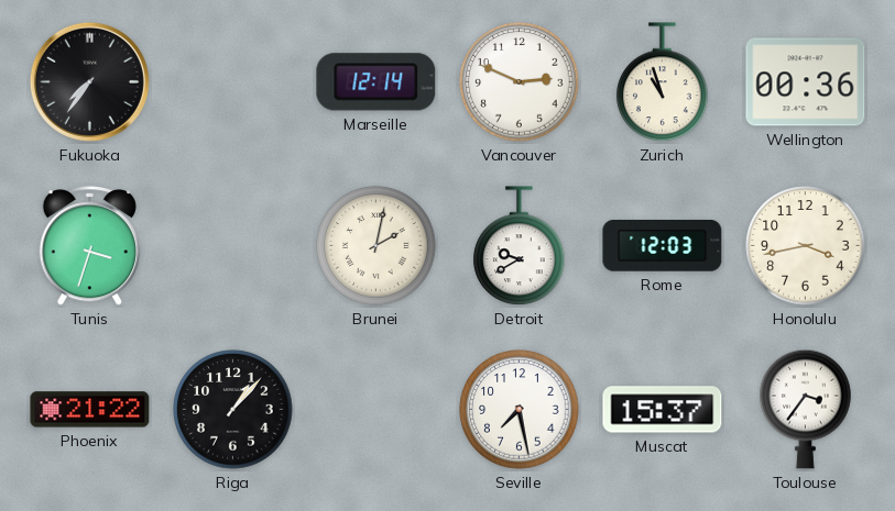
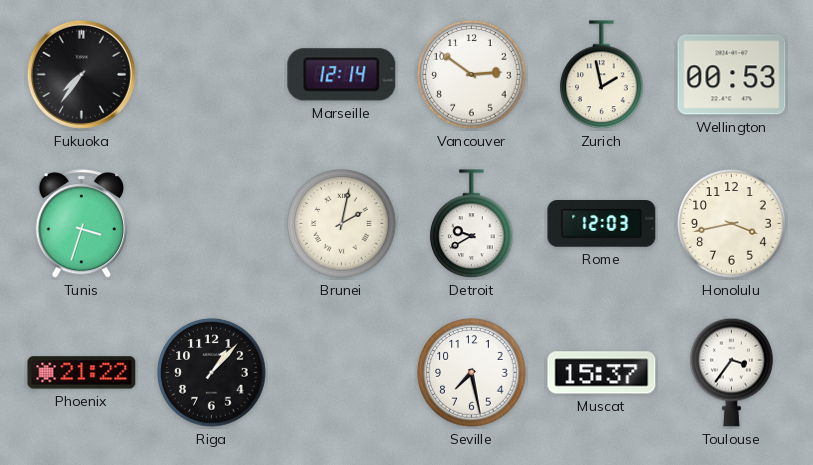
Vancouver: 2:49 -> 2:51 (472, 75)
Zurich: 10:57 -> 1:58 (602, 75)
Wellington: 00:36 -> 00:53 (732, 75)
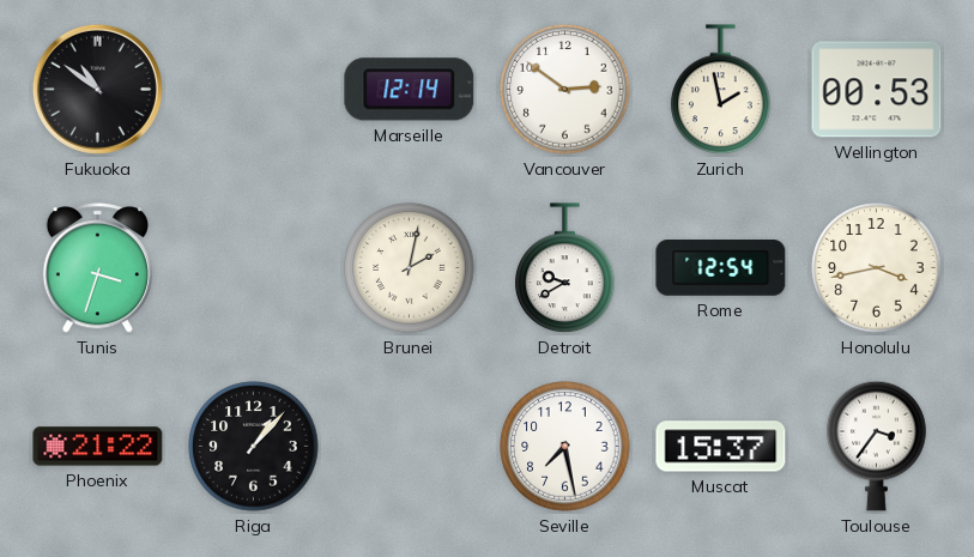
Fukuoka: 7:36 -> 10:51 (97, 89)
Rome: 12:03 -> 12:54 (721, 268)
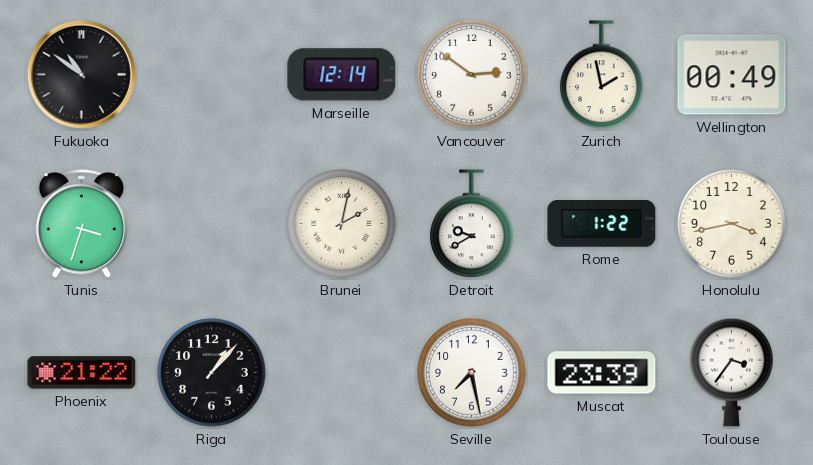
Wellington: 00:53 -> 00:49 (732, 75)
Rome: 12:54 -> 1:22 (602, 224)
Muscat: 15:37 -> 23:39 (602, 373)
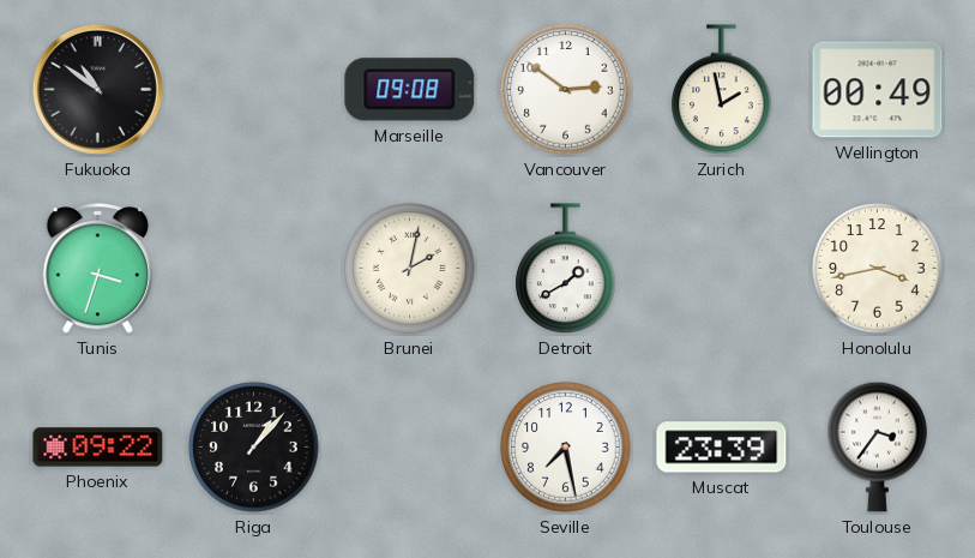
Marseille: 12:14 -> 09:08 (410, 90)
Detroit: 9:40 -> 1:40 (566, 269)
Rome: 1:22 -> none (602, 224)
Phoenix: 21:22 -> 09:22 (98, 448)
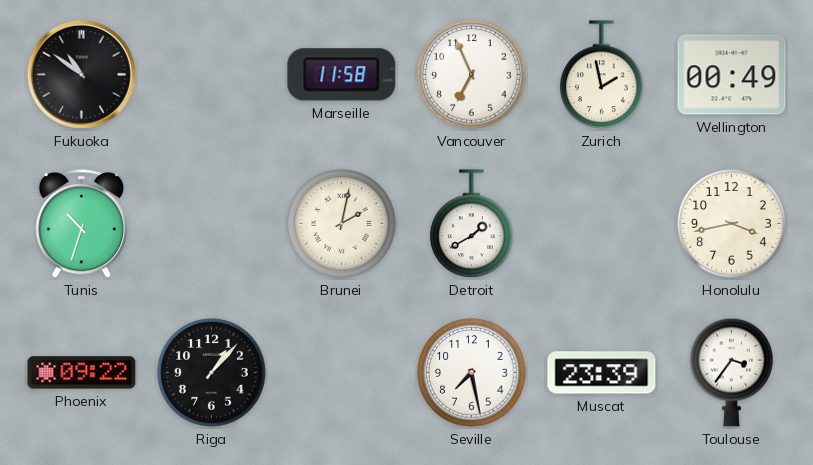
Marseille: 09:08 -> 11:58 (342, 75)
Vancouver: 2:51 -> 6:56 (472, 75)
Tunis: 3:33 -> 10:33 (81, 224)
